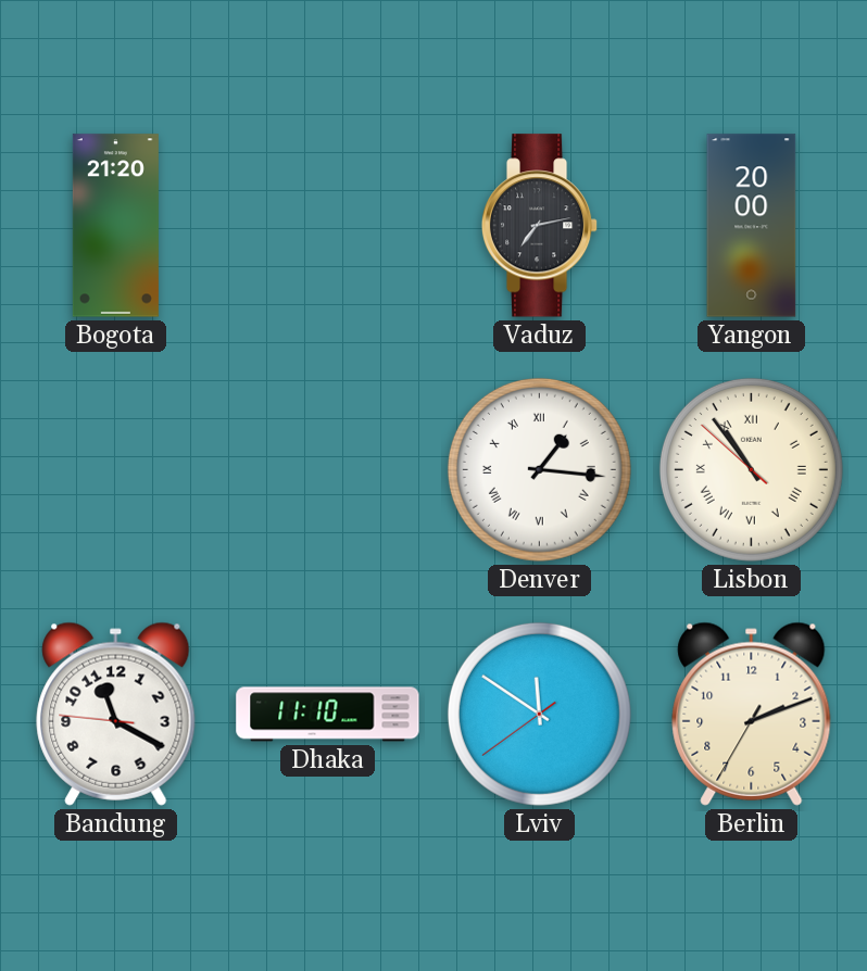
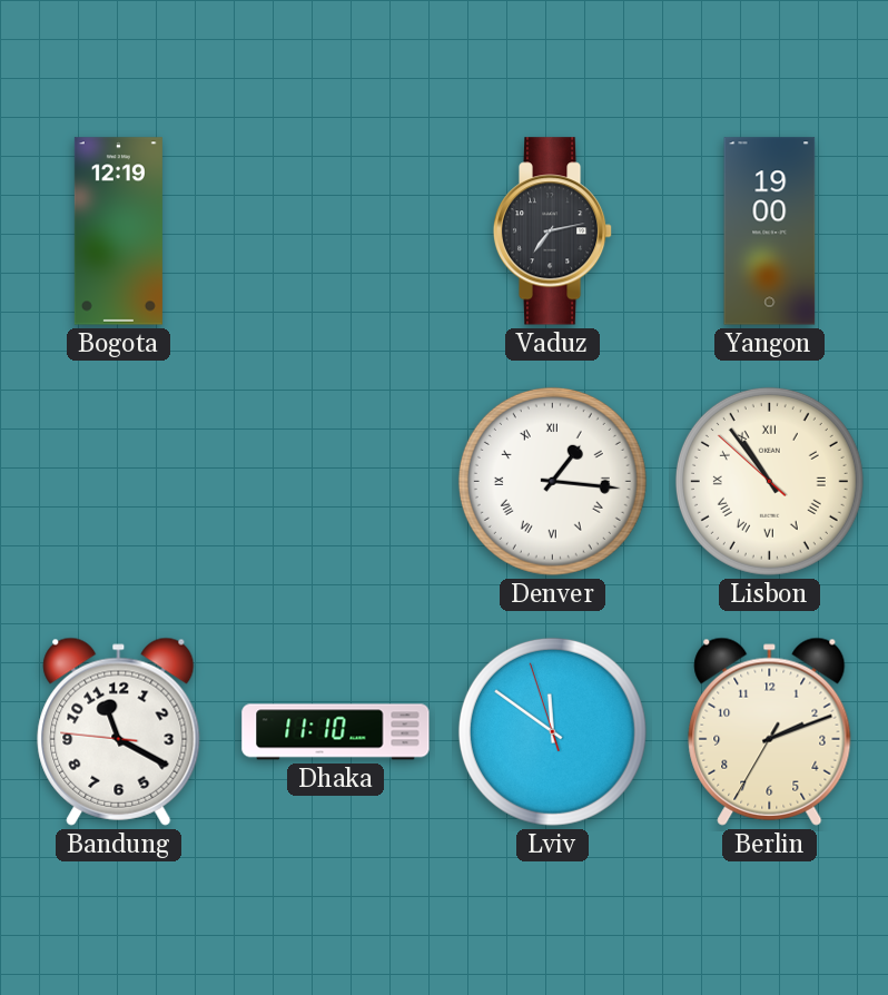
Bogota: 21:20 -> 12:19 (118, 231)
Yangon: 20:00 -> 19:00 (770, 231)
Lviv: 11:50:39 -> 11:50:57 (552, 731)
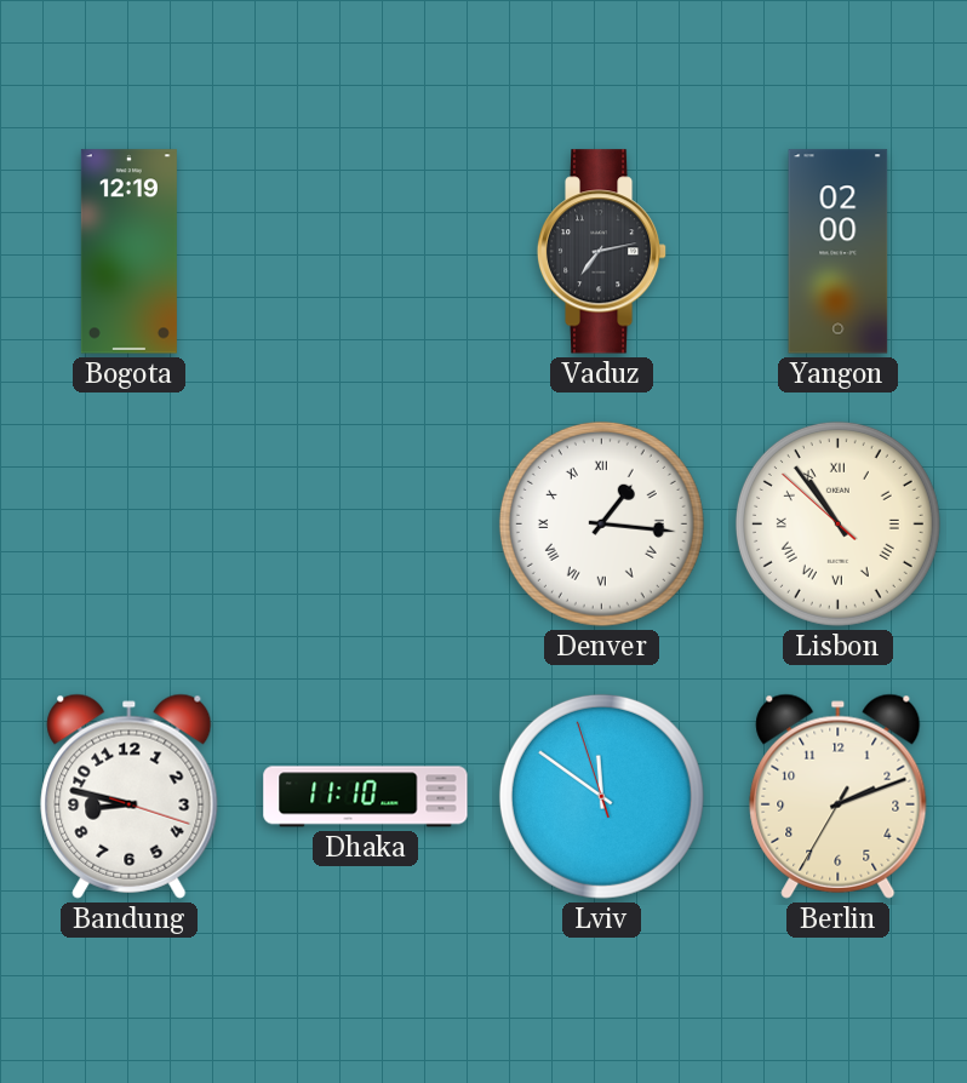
Yangon: 19:00 -> 02:00 (839, 252)
Bandung: 11:19 -> 8:47 (130, 796)
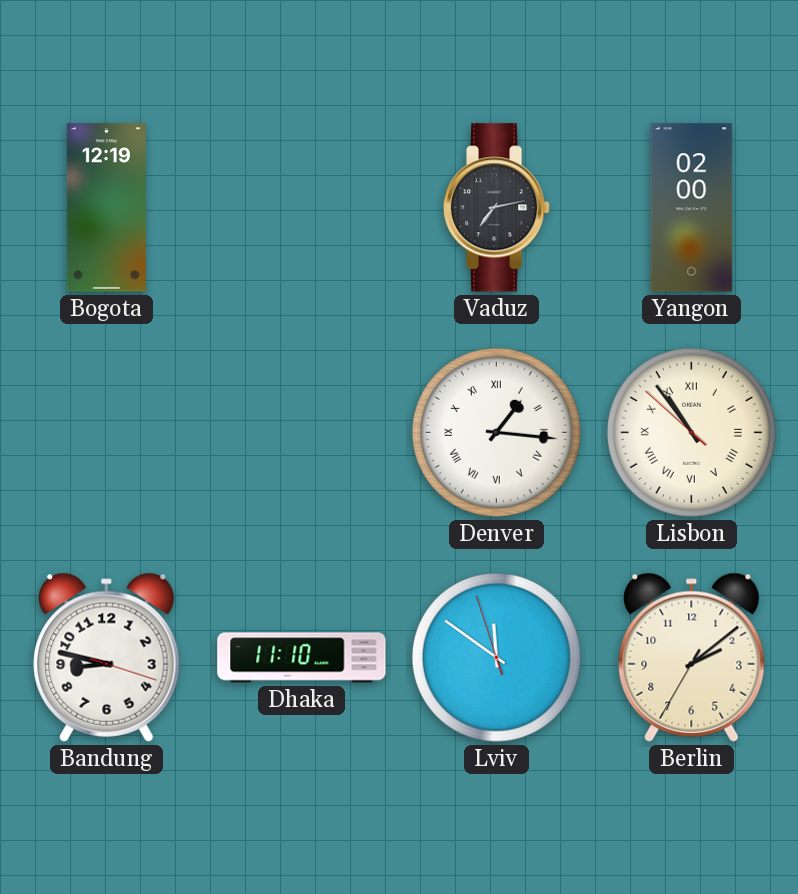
Berlin: 2:11 -> 2:08 (692, 657)
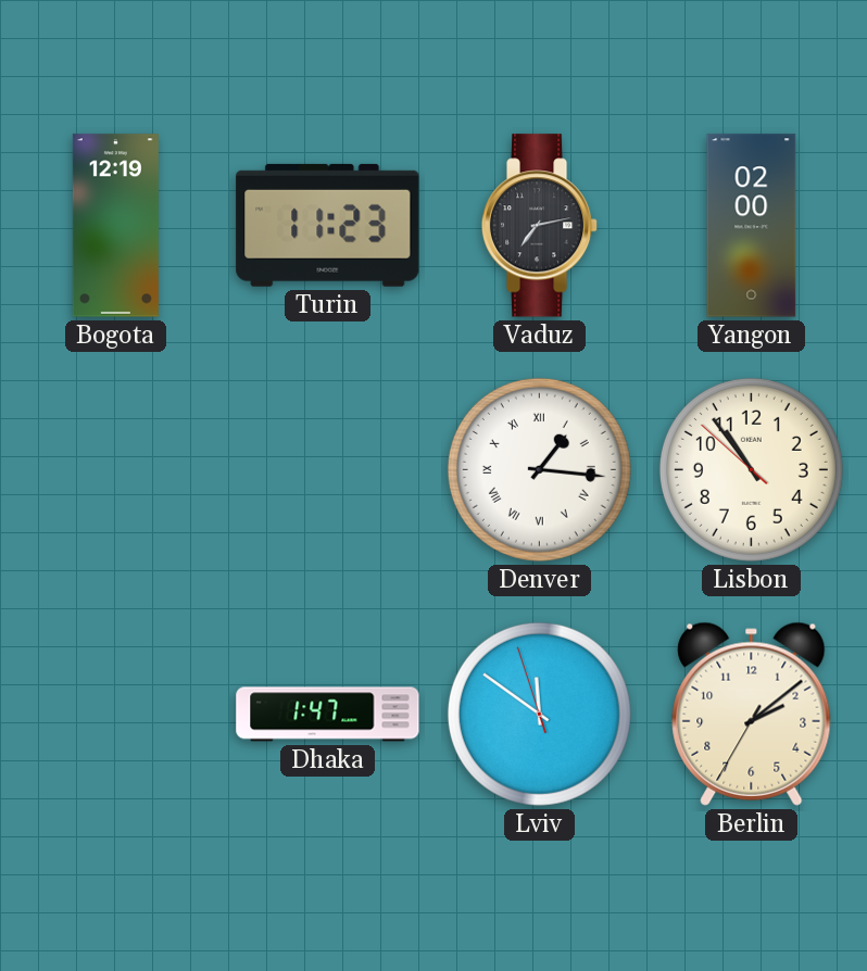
Turin: none -> 11:23 (328, 225)
Lisbon numerals: Roman -> Arabic (751, 469)
Bandung: 8:47 -> none (107, 657)
Dhaka: 11:10 -> 1:47 (328, 715)
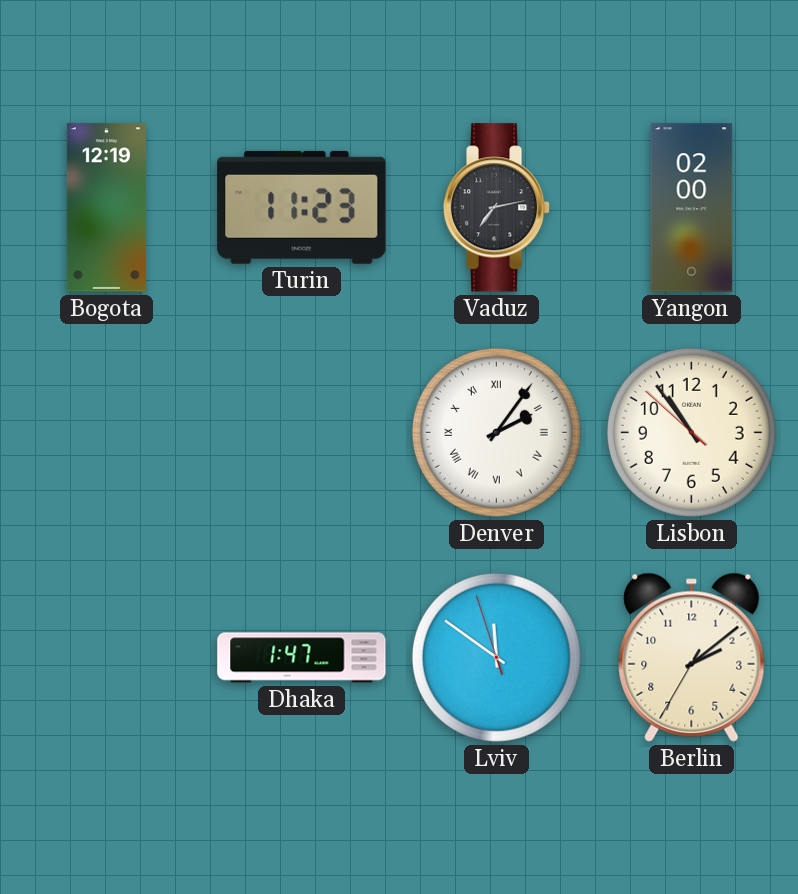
Denver: 1:16 -> 2:06 (496, 432)
